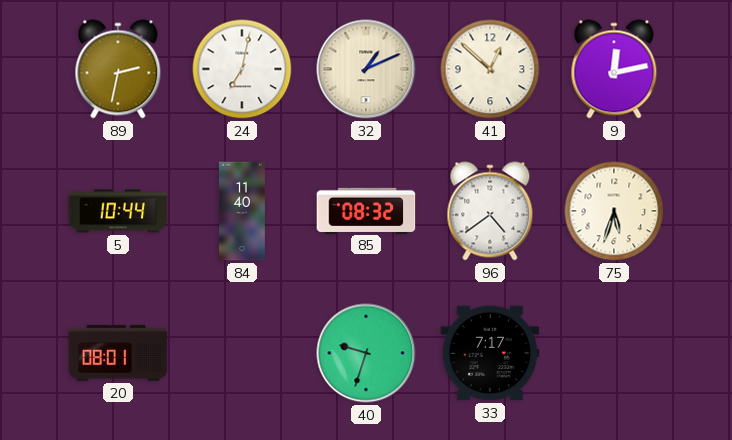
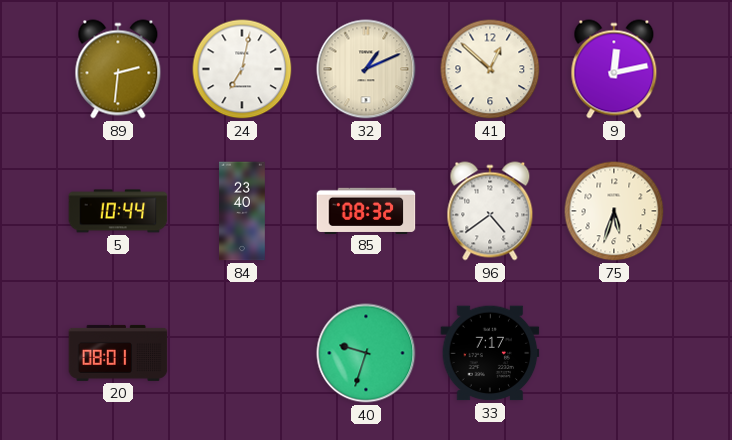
89: 2:32 -> 2:31 (118, 69)
84: 11:40 -> 23:40 (243, 211)
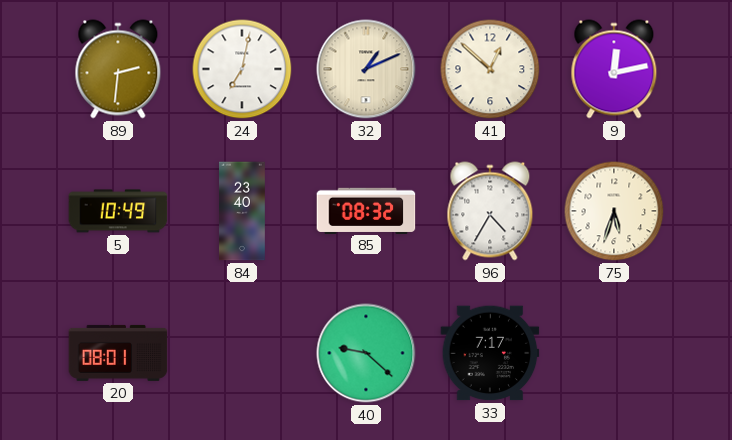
5: 10:44 -> 10:49 (118, 211)
96: 4:39 -> 4:35 (490, 211)
40: 9:33 -> 9:22 (366, 353)
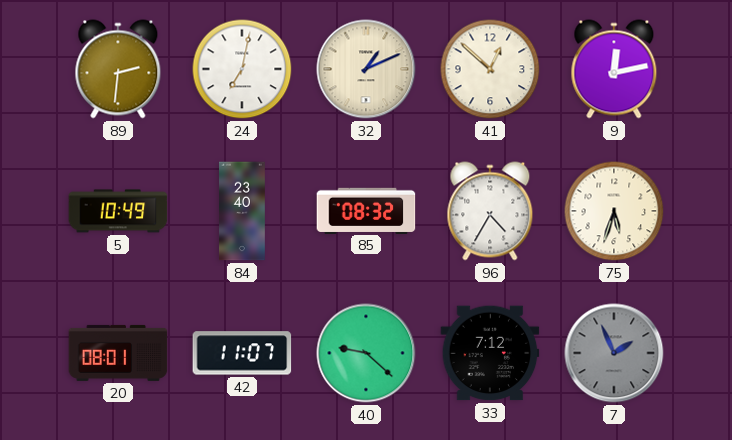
42: none -> 11:07 (242, 353)
33: 7:17 -> 7:12 (490, 353)
7: none -> 1:56 (614, 353)
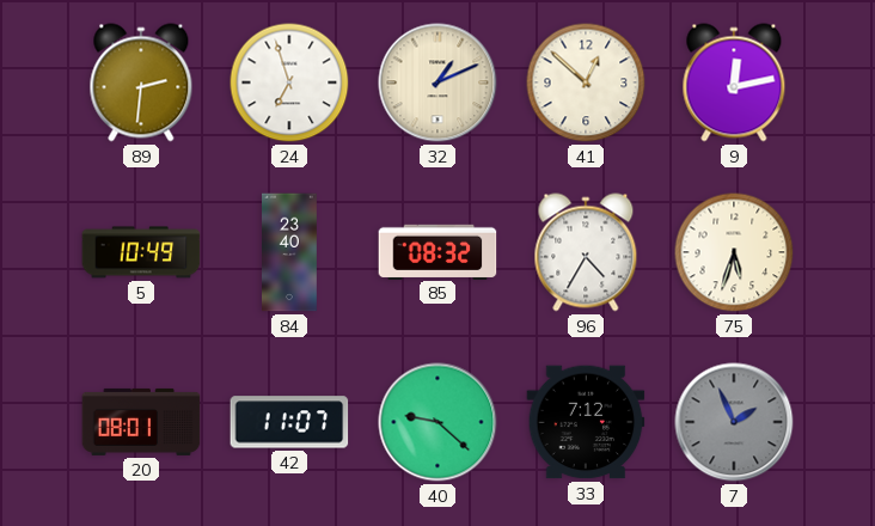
24: 7:02 -> 6:57 (289, 82)
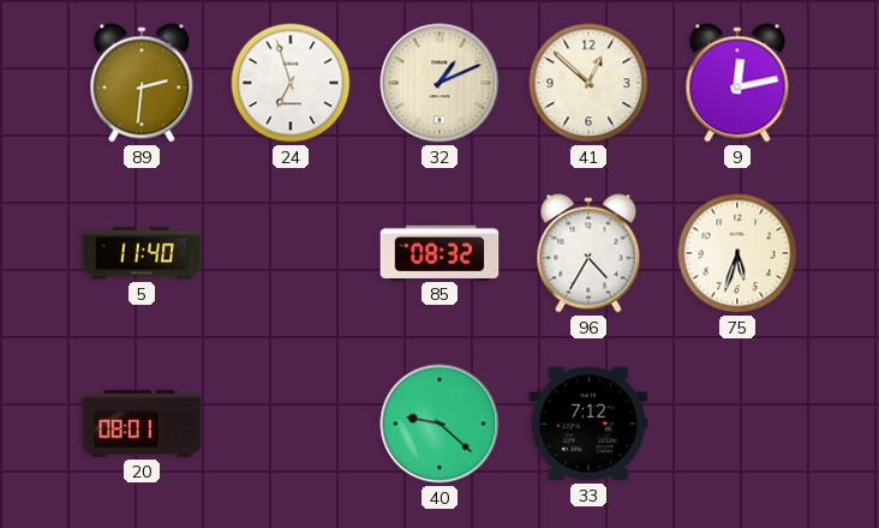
5: 10:49 -> 11:40 (142, 253)
84: 23:40 -> none (290, 252)
42: 11:07 -> none (289, 422)
7: 1:56 -> none (734, 422)
